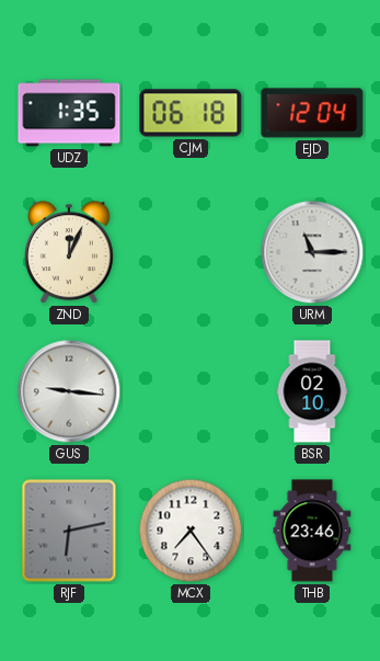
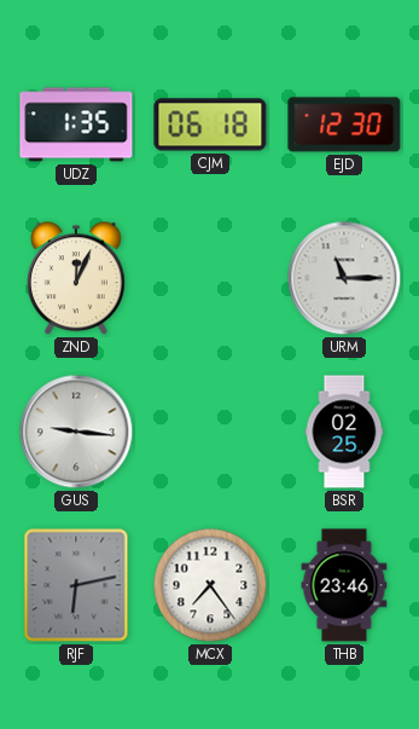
EJD: 12:04 -> 12:30 (344, 125)
BSR: 02:10 -> 02:25 (344, 432)
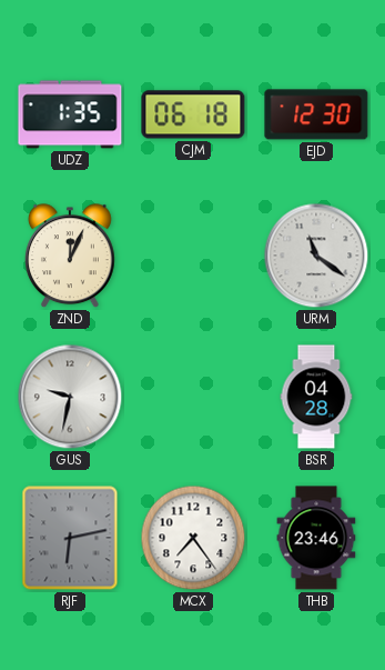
URM: 11:15 -> 11:21 (316, 256)
GUS: 9:16 -> 9:32 (70, 397)
BSR: 02:25 -> 04:28 (316, 397)
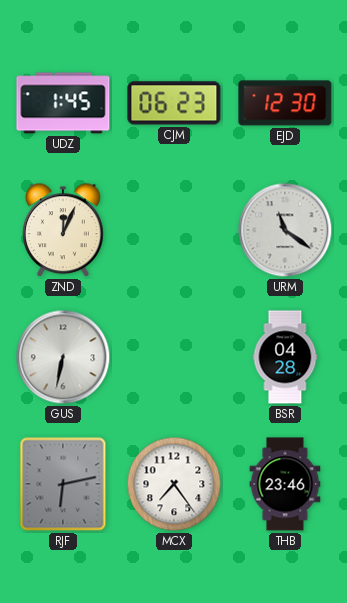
UDZ: 1:35 -> 1:45 (63, 103)
CJM: 06:18 -> 06:23 (174, 103)
GUS: 9:32 -> 6:32 (63, 357)
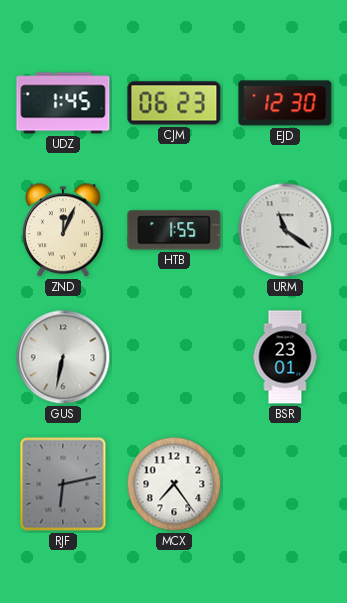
HTB: none -> 1:55 (174, 230)
BSR: 04:28 -> 23:01 (285, 357)
THB: 23:46 -> none (285, 484)
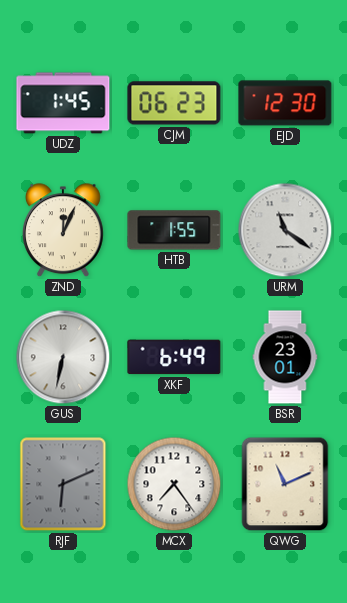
XKF: none -> 6:49 (174, 357)
RJF: 6:13 -> 6:11 (63, 484)
QWG: none -> 11:11 (285, 484)
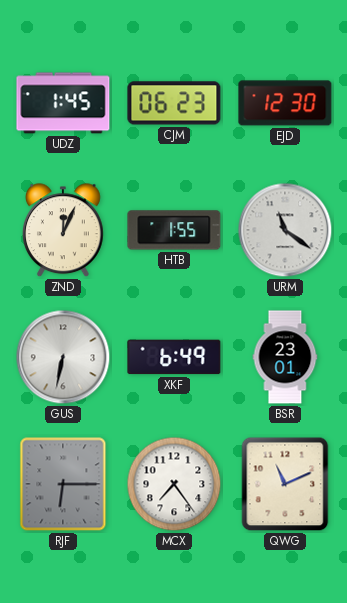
RJF: 6:11 -> 6:15 (63, 484)
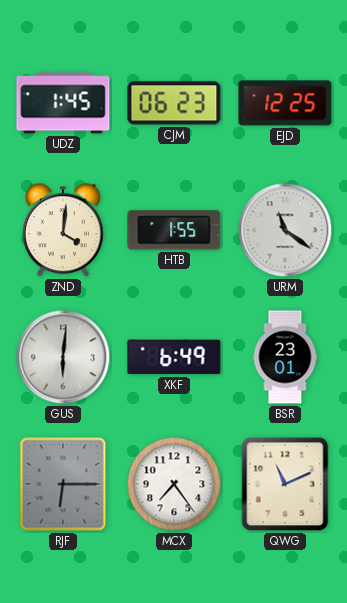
EJD: 12:30 -> 12:25 (285, 103)
ZND: 12:04 -> 4:01 (63, 231)
GUS: 6:32 -> 6:01 (63, 357)
